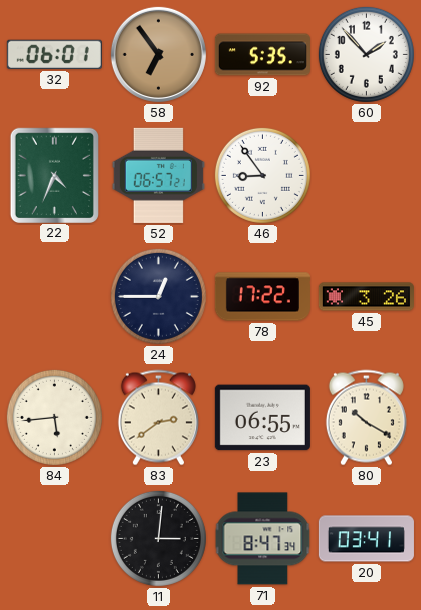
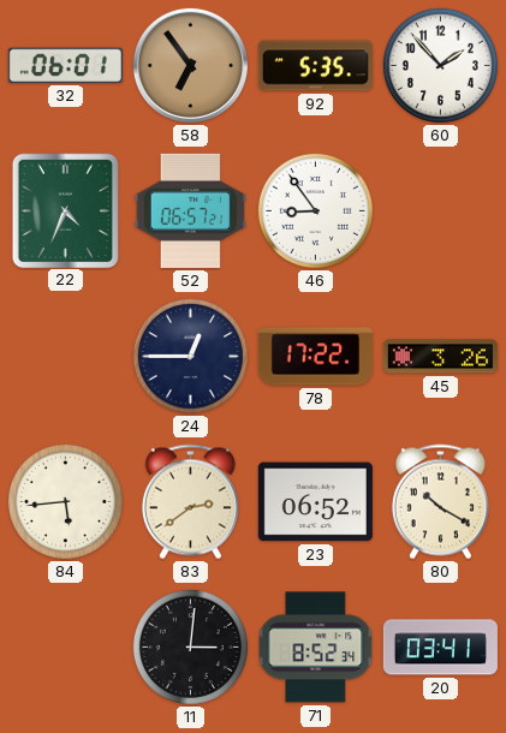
23: 06:55 -> 06:52 (315, 502)
71: 8:47 -> 8:52 (316, 648)
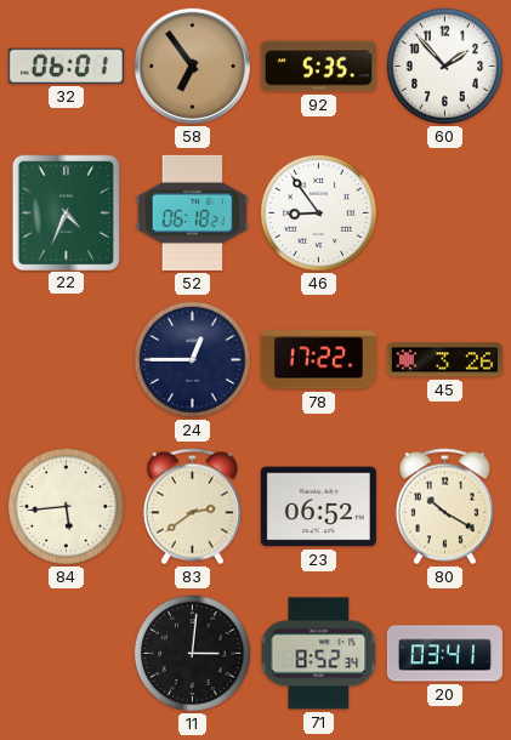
52: 06:57 -> 06:18 (192, 212)
